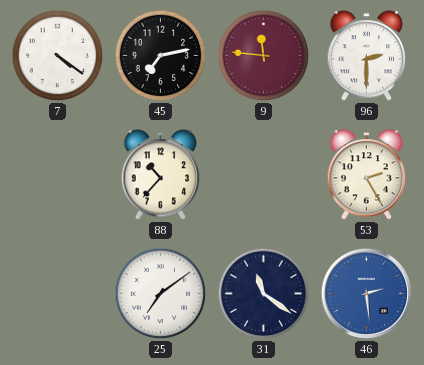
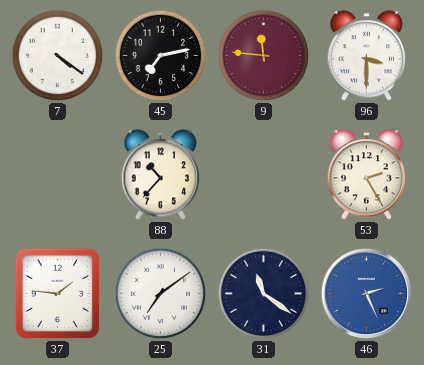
96: 2:30 -> 3:30 (367, 56)
37: none -> 1:46 (58, 294)
46: 2:29 -> 2:26 (367, 294)
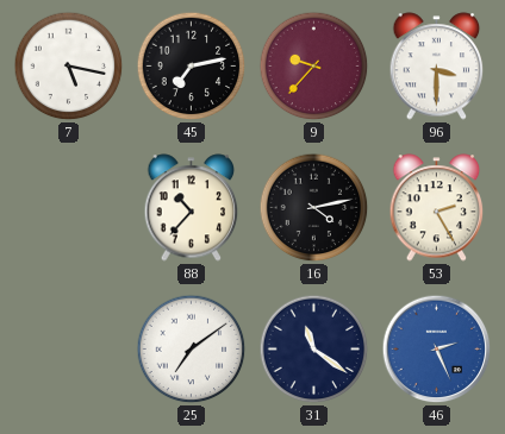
7: 4:21 -> 5:17 (69, 67)
9: 11:46 -> 9:37 (314, 67)
16: none -> 4:13 (314, 208)
37: 1:46 -> none (58, 294)
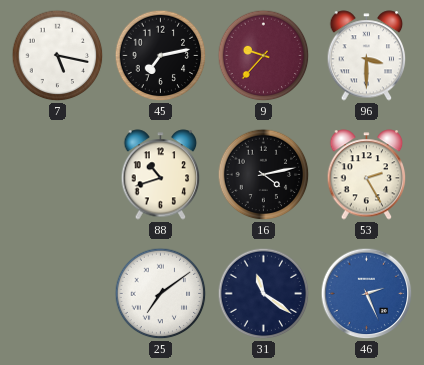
88: 10:37 -> 10:42 (161, 175)
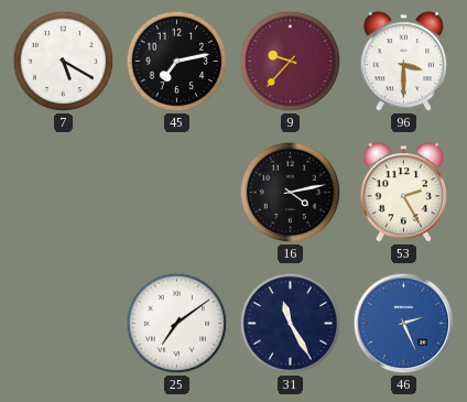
7: 5:17 -> 5:20 (64, 62)
88: 10:42 -> none (161, 175)
31: 11:21 -> 11:25 (291, 324)
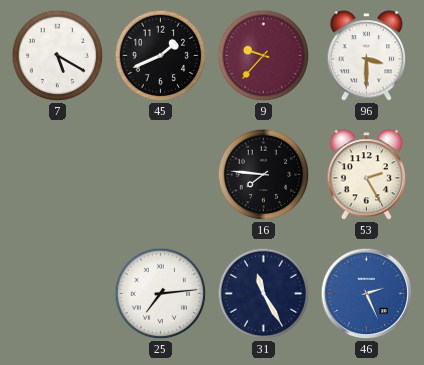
45: 7:13 -> 1:41 (161, 56)
16: 4:13 -> 7:46 (264, 175)
25: 7:09 -> 7:14 (161, 294)
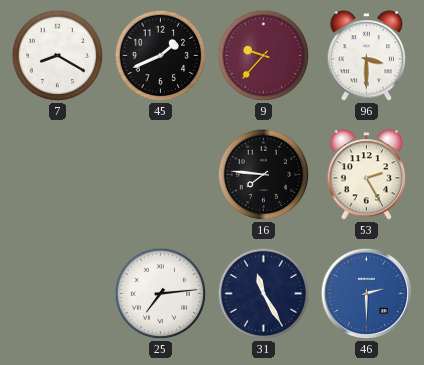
7: 5:20 -> 8:20 (58, 56)
46: 2:26 -> 2:30 (367, 294)
